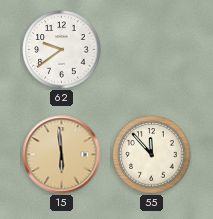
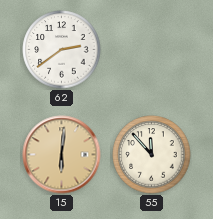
62: 9:39 -> 2:39 (62, 50)
15: 5:59 -> 6:01 (62, 155)
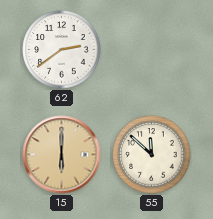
15: 6:01 -> 6:00 (62, 155)
55: 11:53 -> 11:52 (152, 155)
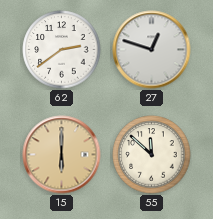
27: none -> 12:48 (152, 50)
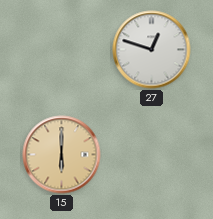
62: 2:39 -> none (62, 50)
55: 11:52 -> none (152, 155)
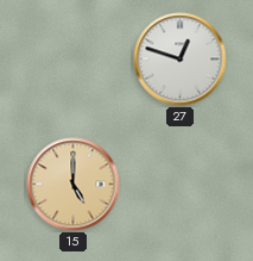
15: 6:00 -> 5:00 (74, 185)
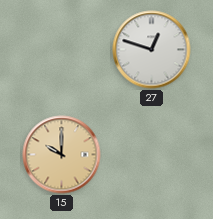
15: 5:00 -> 10:00 (62, 155)
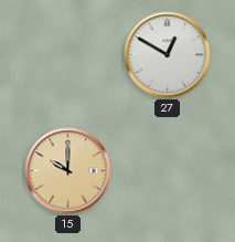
27: 12:48 -> 12:50 (168, 55)
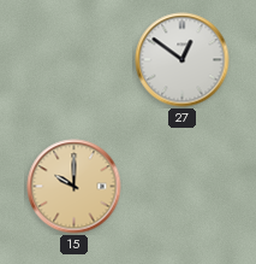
27: 12:50 -> 12:51 (183, 60)
